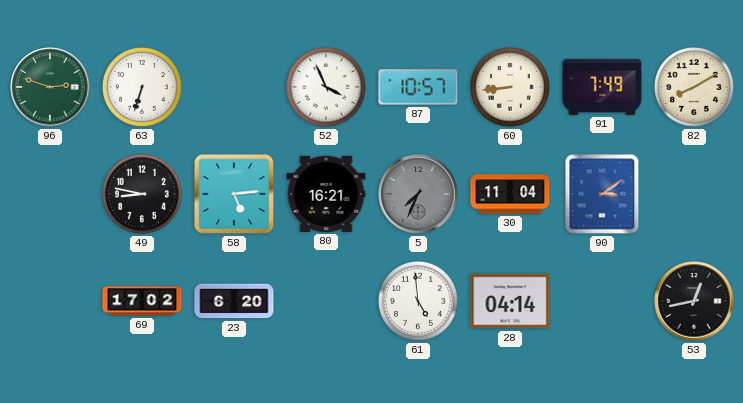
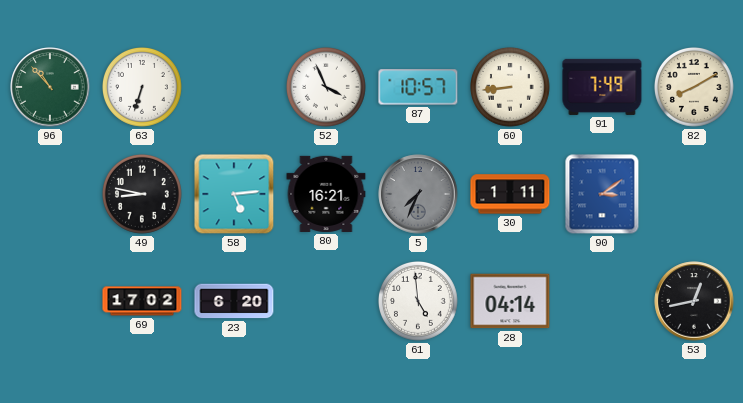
96: 2:48 -> 10:53 (50, 87)
30: 11:04 -> 1:11 (510, 194)
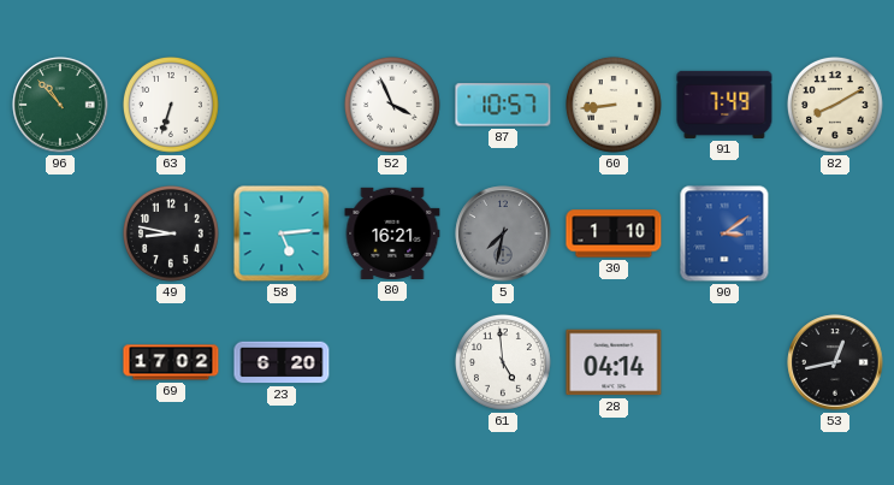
5: 7:34 -> 7:32 (503, 233)
30: 1:11 -> 1:10 (614, 233)
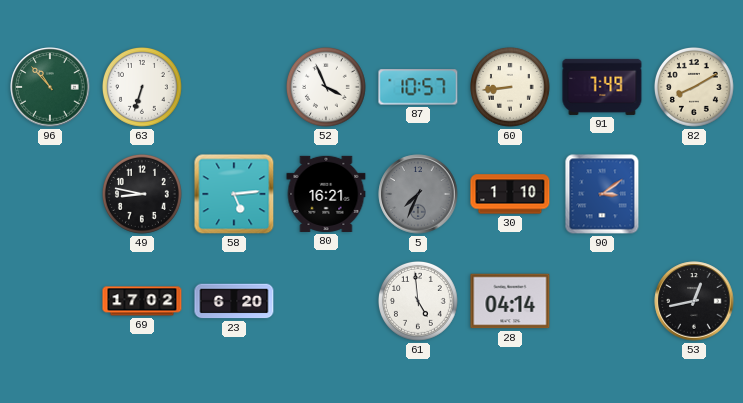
5: 7:32 -> 7:34 (418, 194)
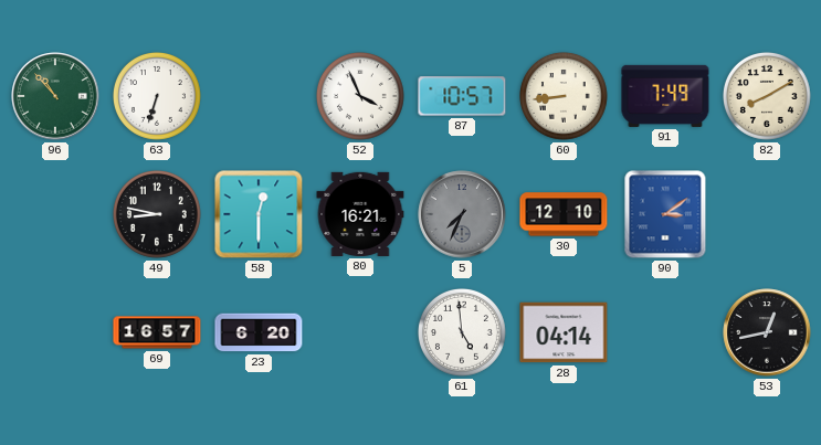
58: 5:14 -> 12:30 (259, 214)
30: 1:10 -> 12:10 (564, 214)
69: 17:02 -> 16:57 (157, 332)
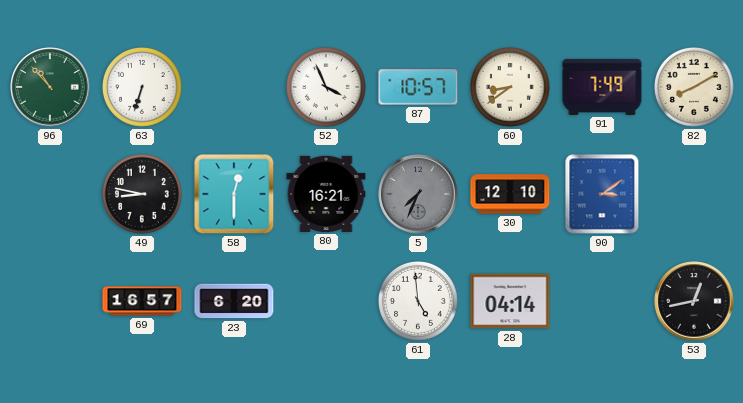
60: 8:44 -> 8:39 (511, 88)
